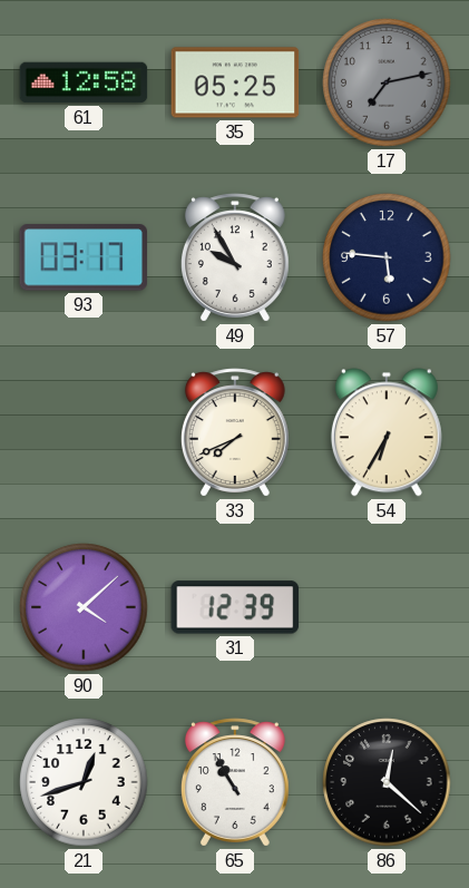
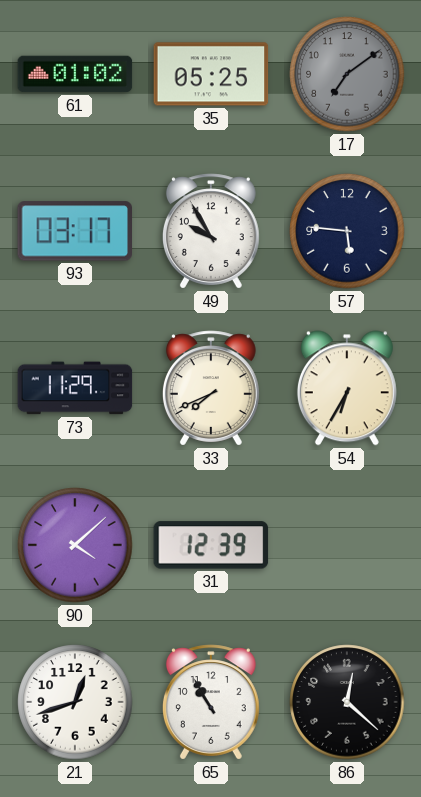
61: 12:58 -> 01:02 (75, 74)
17: 7:13 -> 7:09 (347, 74)
73: none -> 11:29 (75, 388)
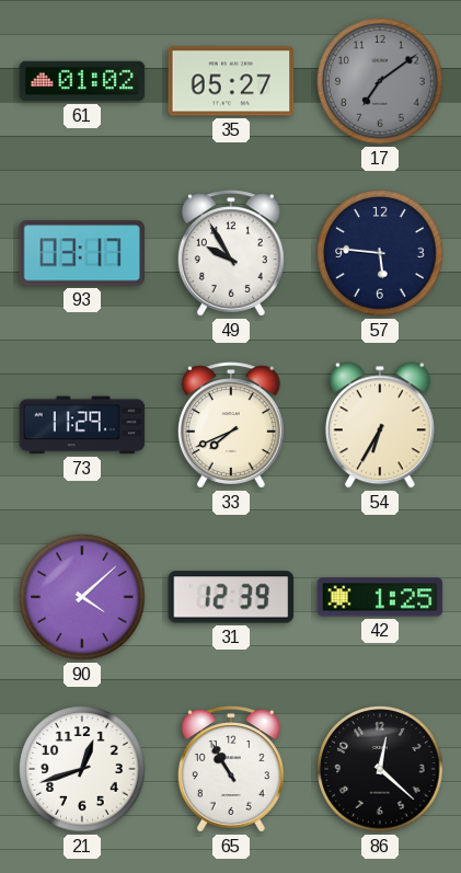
35: 05:25 -> 05:27 (231, 81)
42: none -> 1:25 (380, 597)
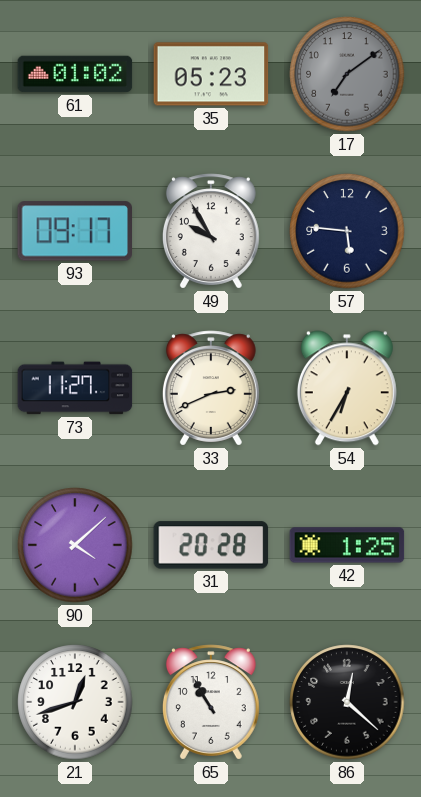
35: 05:27 -> 05:23 (211, 74)
93: 03:17 -> 09:17 (75, 231)
73: 11:29 -> 11:27 (75, 388)
33: 7:41 -> 2:41 (211, 388)
31: 12:39 -> 20:28 (211, 545)
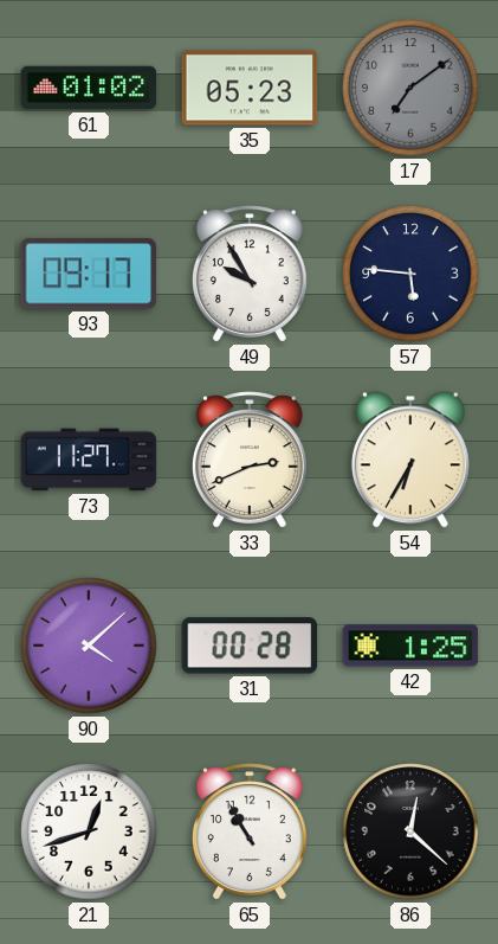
31: 20:28 -> 00:28 (250, 646)
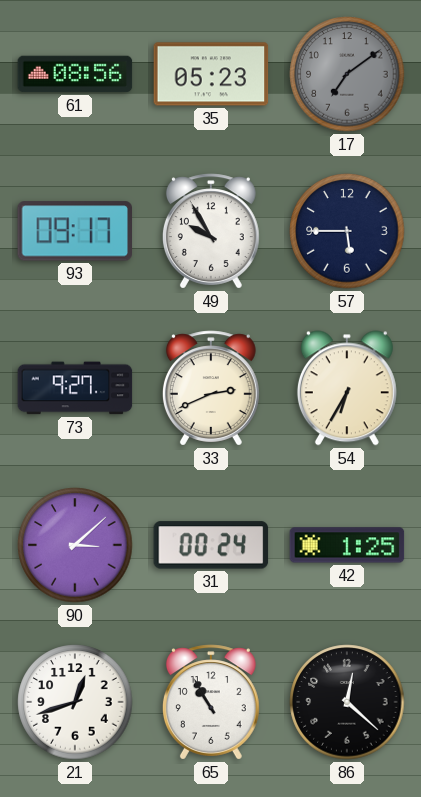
61: 01:02 -> 08:56 (75, 74)
57: 5:46 -> 5:45 (347, 231)
73: 11:27 -> 9:27 (75, 388)
90: 4:08 -> 3:08 (75, 545)
31: 00:28 -> 00:24 (211, 545)
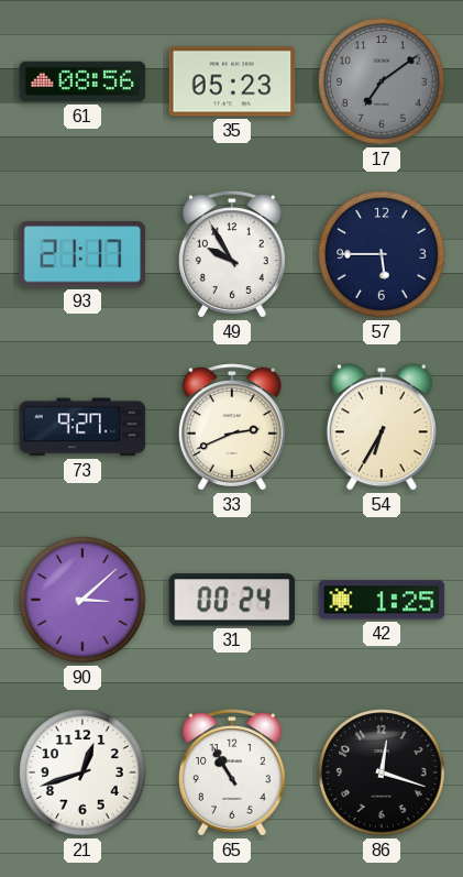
93: 09:17 -> 21:17 (82, 254)
86: 12:22 -> 12:18 (382, 772)
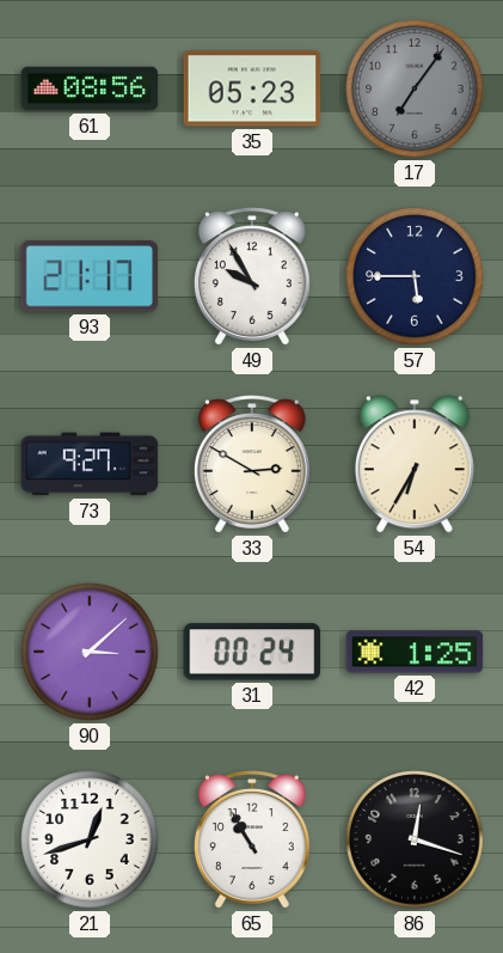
17: 7:09 -> 7:06 (415, 88)
33: 2:41 -> 2:50 (252, 464)
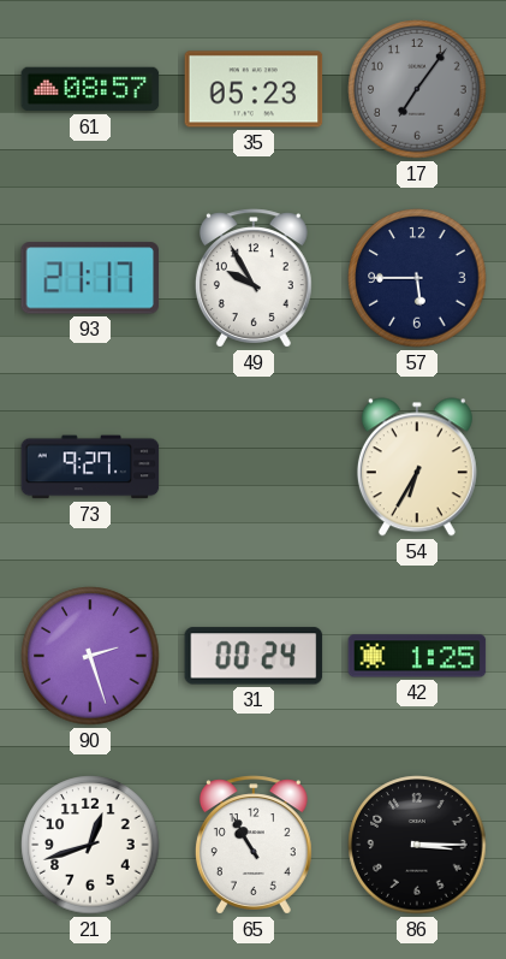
61: 08:56 -> 08:57 (90, 89)
33: 2:50 -> none (252, 464)
90: 3:08 -> 2:27 (90, 656)
86: 12:18 -> 3:15 (417, 845)
